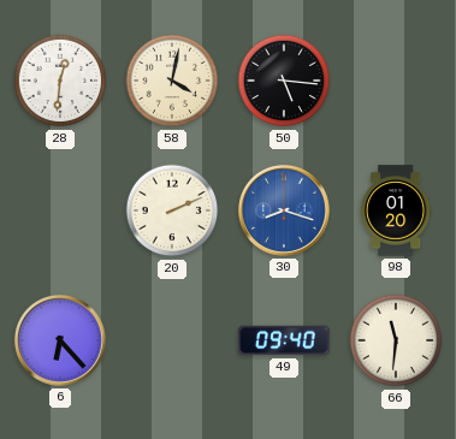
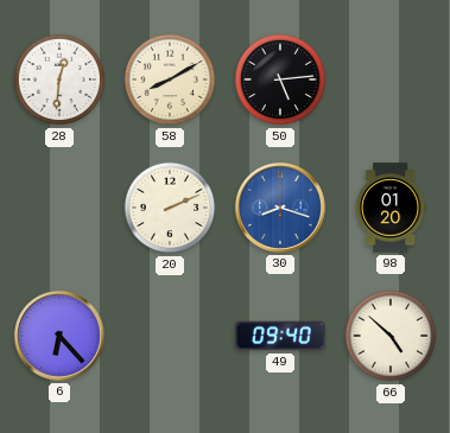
58: 4:02 -> 8:10 (170, 79)
50: 5:16 -> 5:14 (280, 79)
66: 11:31 -> 4:52 (391, 336)
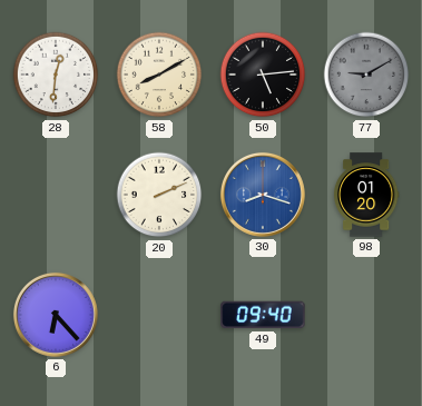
77: none -> 9:10 (366, 75)
66: 4:52 -> none (391, 336)
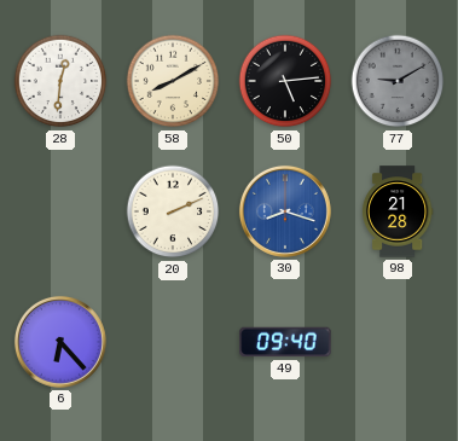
98: 01:20 -> 21:28 (398, 211)
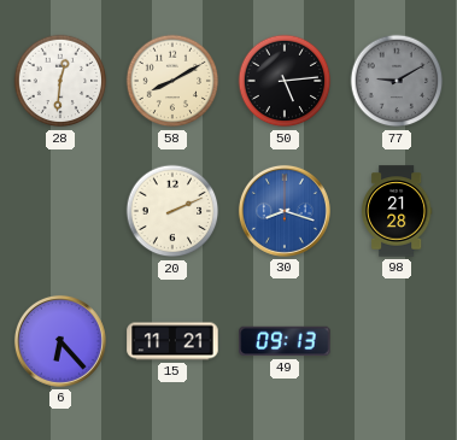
15: none -> 11:21 (172, 341)
49: 09:40 -> 09:13 (285, 341)
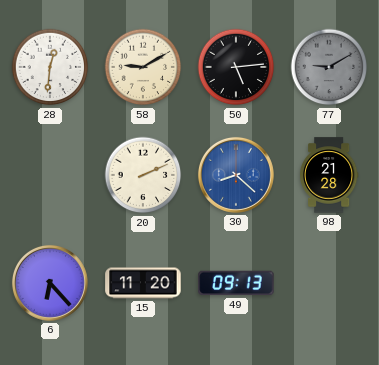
58: 8:10 -> 9:10 (143, 67)
30: 8:18 -> 8:22 (236, 175)
15: 11:21 -> 11:20 (143, 283)
